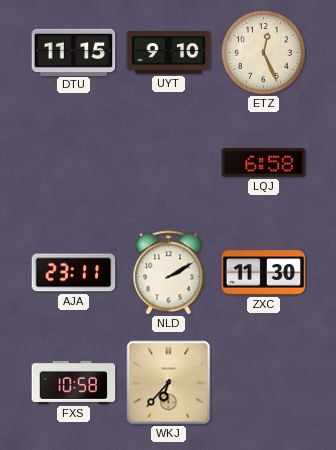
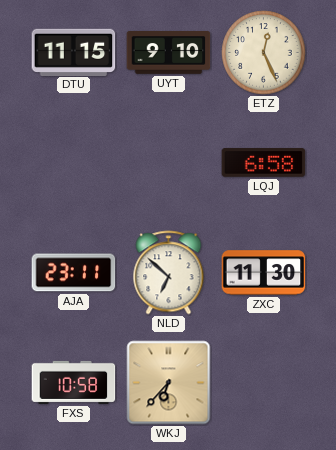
NLD: 2:10 -> 6:52 (169, 273)
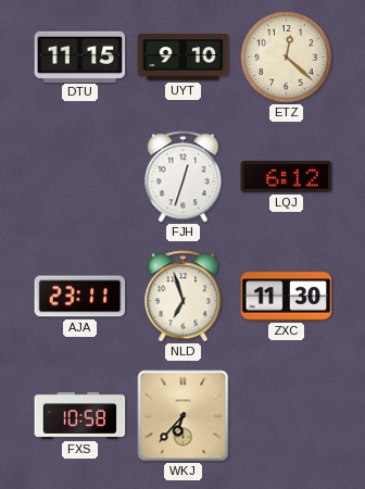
ETZ: 12:26 -> 12:22 (287, 58)
FJH: none -> 12:33 (184, 177)
LQJ: 6:58 -> 6:12 (287, 177)
NLD: 6:52 -> 6:57 (184, 297)
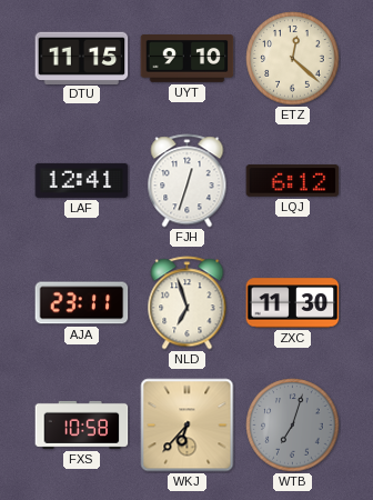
LAF: none -> 12:41 (82, 180)
WTB: none -> 7:03 (293, 426)
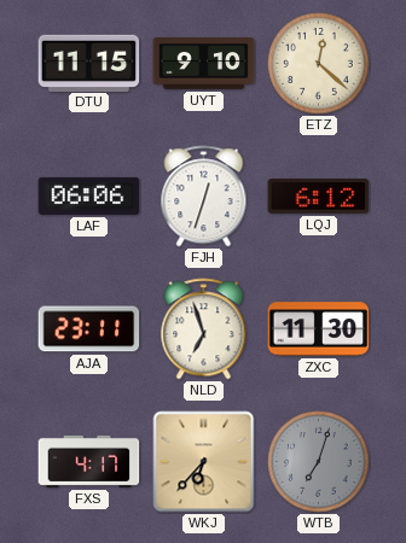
LAF: 12:41 -> 06:06 (89, 195)
FXS: 10:58 -> 4:17 (89, 461)
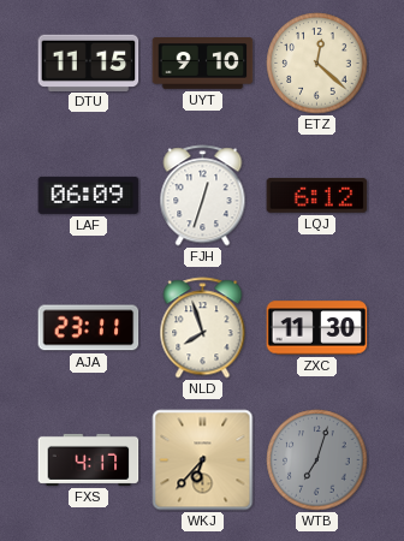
LAF: 06:06 -> 06:09 (89, 195)
NLD: 6:57 -> 7:57 (203, 328)
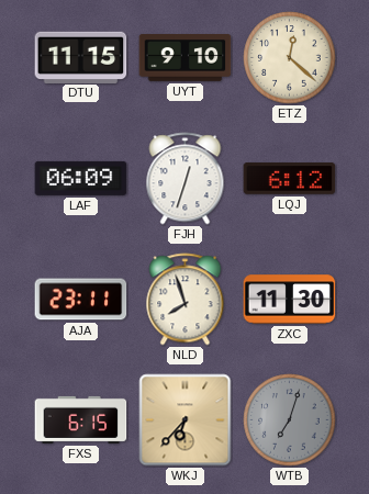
FXS: 4:17 -> 6:15 (81, 419)
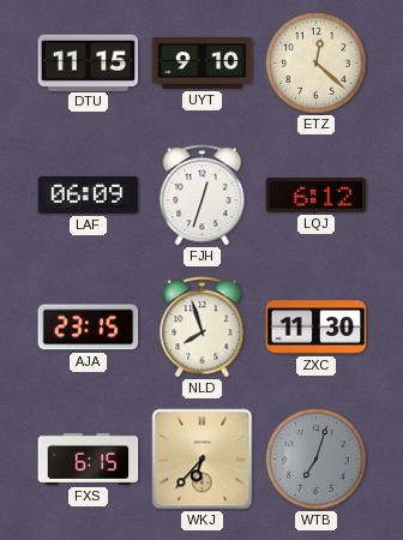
AJA: 23:11 -> 23:15 (89, 328)
